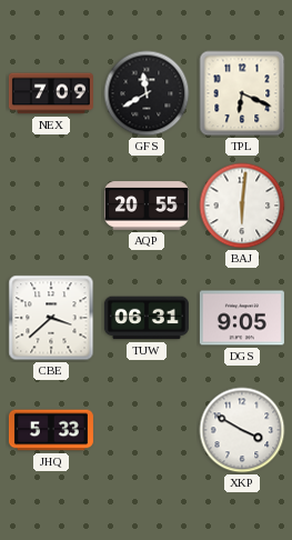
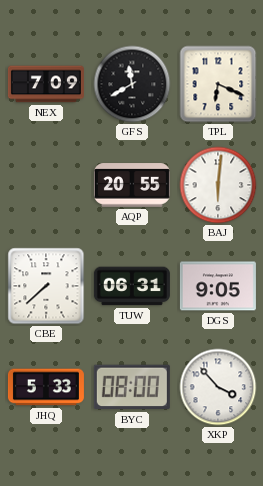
CBE: 3:38 -> 7:38 (46, 286)
BYC: none -> 08:00 (132, 387)
XKP: 3:50 -> 3:53 (218, 387)
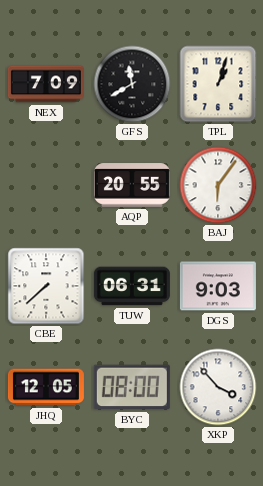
TPL: 6:19 -> 1:03 (218, 84)
BAJ: 6:01 -> 6:06 (218, 185)
DGS: 9:05 -> 9:03 (218, 286)
JHQ: 5:33 -> 12:05 (46, 387)
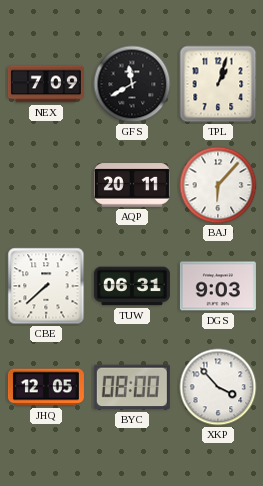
AQP: 20:55 -> 20:11 (132, 185)
BAJ: 6:06 -> 6:07 (218, 185)
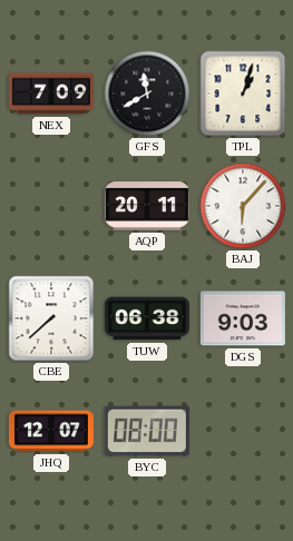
TUW: 06:31 -> 06:38 (147, 318)
JHQ: 12:05 -> 12:07 (51, 431)
XKP: 3:53 -> none (218, 387)
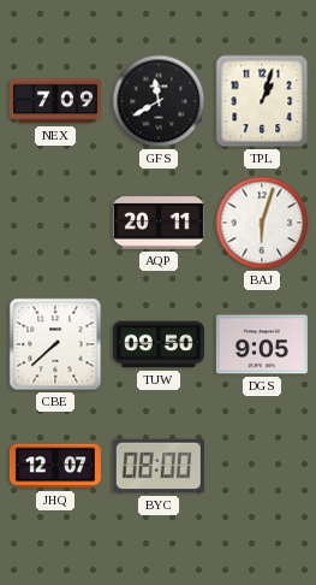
BAJ: 6:07 -> 6:03 (262, 223)
TUW: 06:38 -> 09:50 (159, 344)
DGS: 9:03 -> 9:05 (262, 344)
